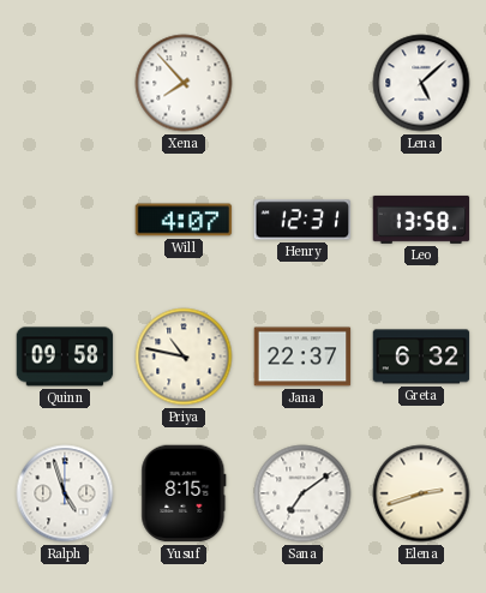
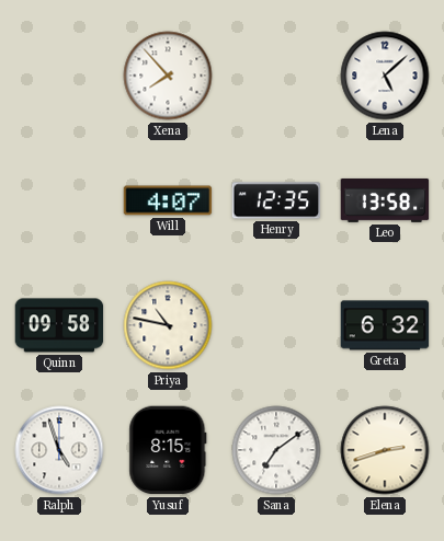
Henry: 12:31 -> 12:35 (276, 200)
Jana: 22:37 -> none (302, 357)
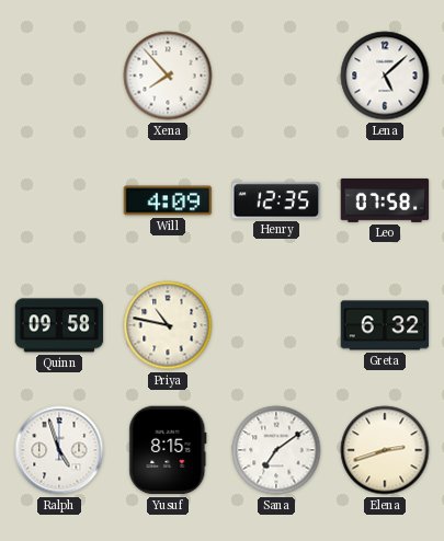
Will: 4:07 -> 4:09 (168, 200)
Leo: 13:58 -> 07:58 (385, 200)
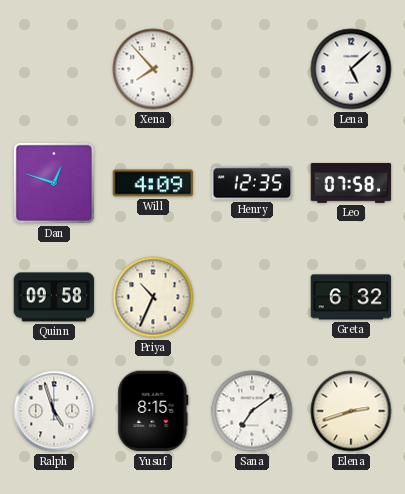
Dan: none -> 12:48 (54, 183)
Priya: 10:47 -> 10:34 (153, 297)
